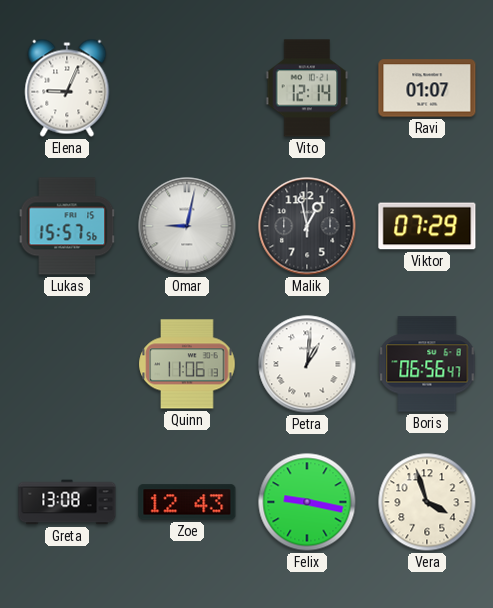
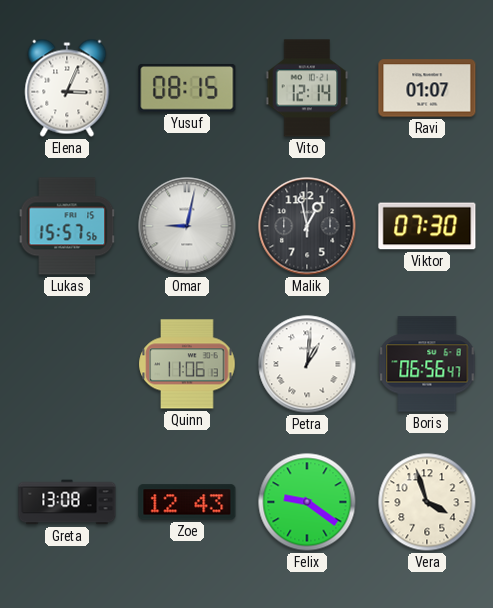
Elena: 9:04 -> 3:04 (67, 88)
Yusuf: none -> 08:15 (187, 88)
Viktor: 07:29 -> 07:30 (427, 226)
Felix: 9:17 -> 9:21 (307, 502)
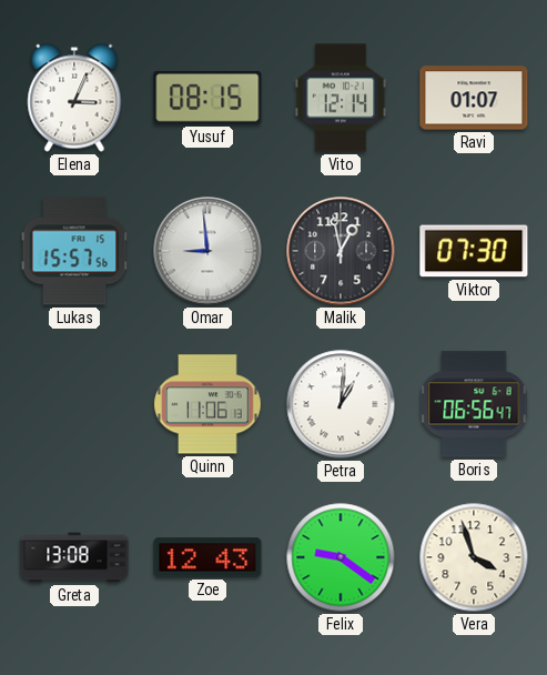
Omar: 9:02 -> 8:59 (207, 251)
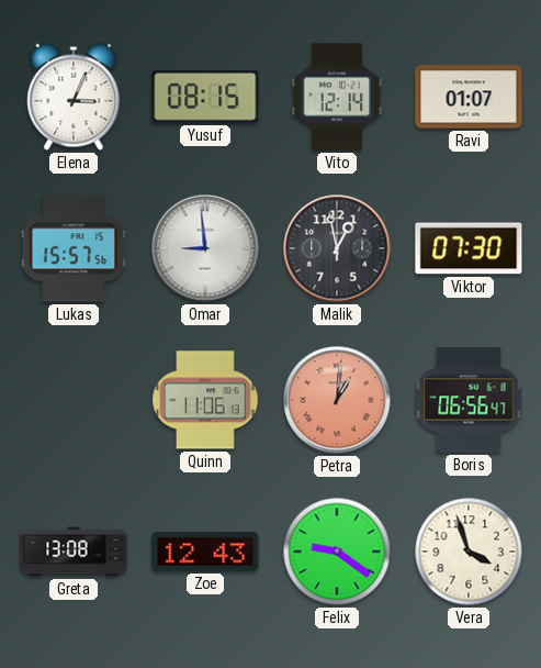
Petra dial: white -> salmon (337, 400)
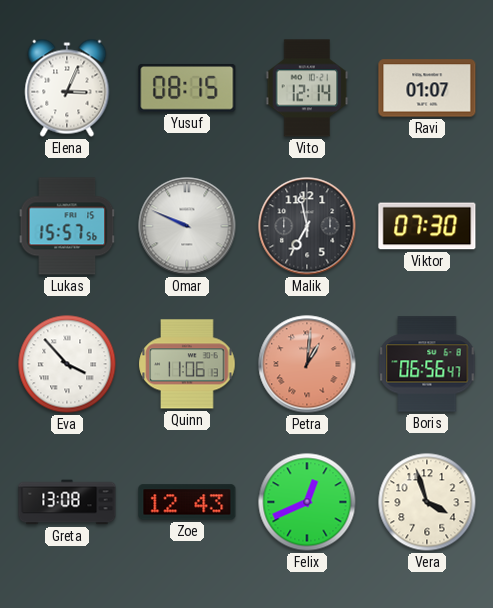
Omar: 8:59 -> 9:49 (187, 226)
Malik: 12:58 -> 6:58 (307, 226)
Eva: none -> 3:53 (67, 364)
Felix: 9:21 -> 12:41 (307, 502)
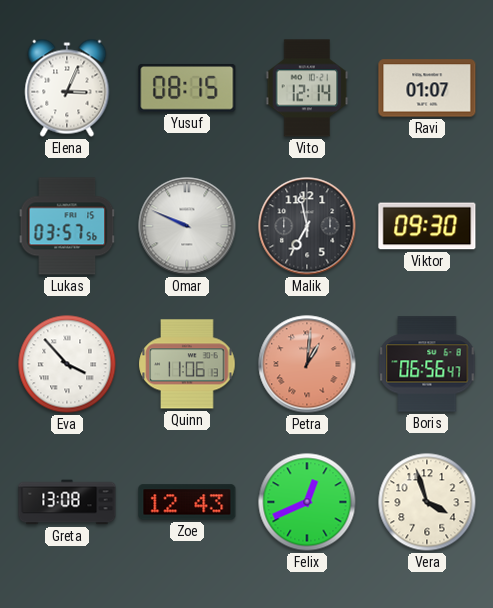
Lukas: 15:57 -> 03:57 (67, 226)
Viktor: 07:30 -> 09:30 (427, 226)
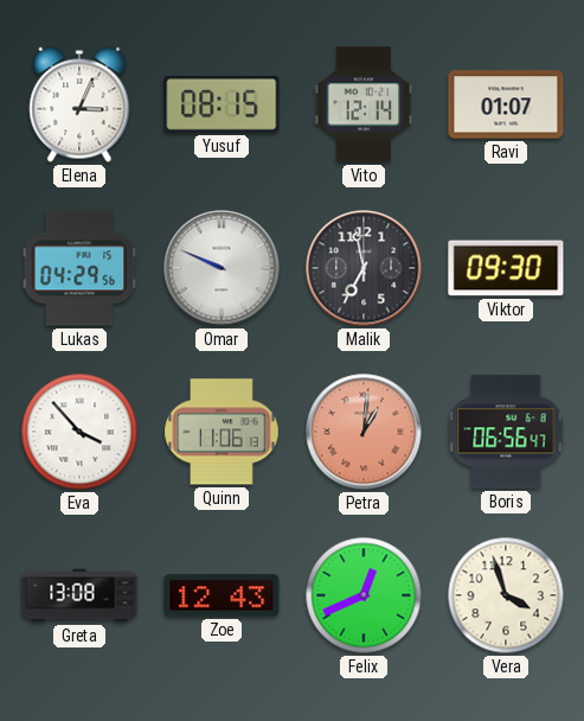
Lukas: 03:57 -> 04:29 (79, 268)
